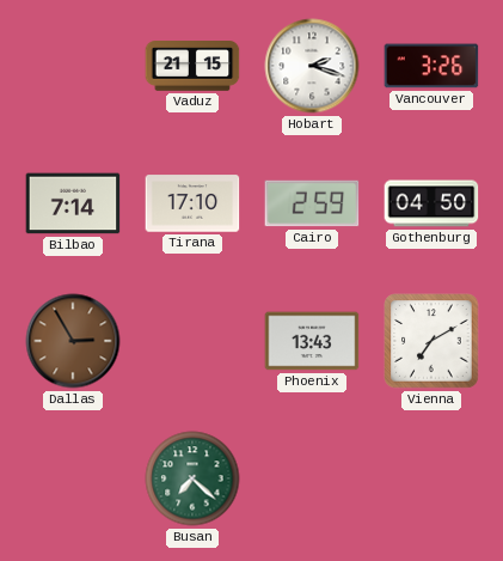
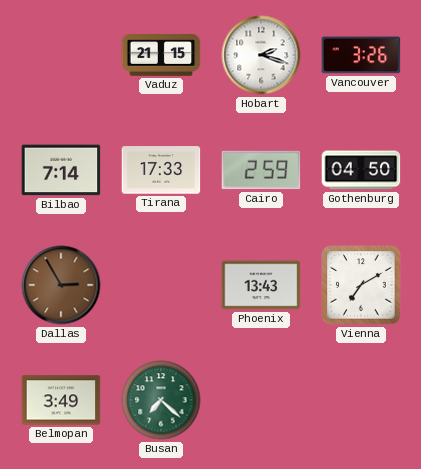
Tirana: 17:10 -> 17:33 (161, 170)
Belmopan: none -> 3:49 (61, 400)
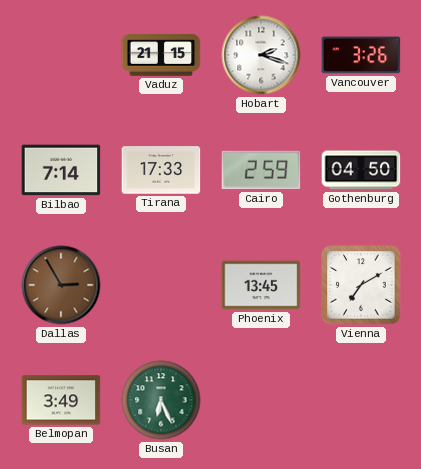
Phoenix: 13:43 -> 13:45 (261, 285)
Busan: 7:22 -> 6:26 (161, 400)
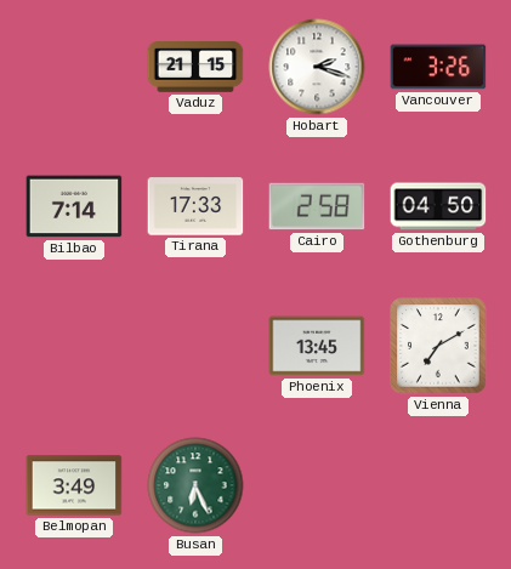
Cairo: 2:59 -> 2:58 (317, 206)
Dallas: 2:55 -> none (61, 285)
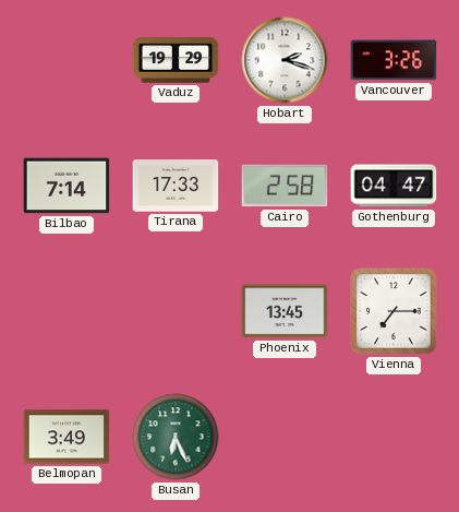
Vaduz: 21:15 -> 19:29 (176, 60)
Gothenburg: 04:50 -> 04:47 (394, 186)
Vienna: 7:10 -> 7:15 (394, 311)
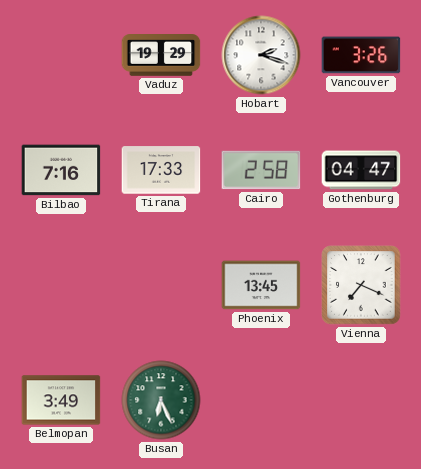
Bilbao: 7:14 -> 7:16 (61, 170)
Vienna: 7:15 -> 7:19 (361, 285)
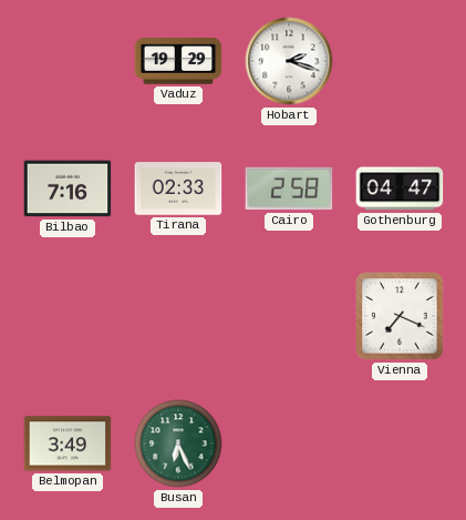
Vancouver: 3:26 -> none (361, 55)
Tirana: 17:33 -> 02:33 (178, 188)
Phoenix: 13:45 -> none (261, 285)
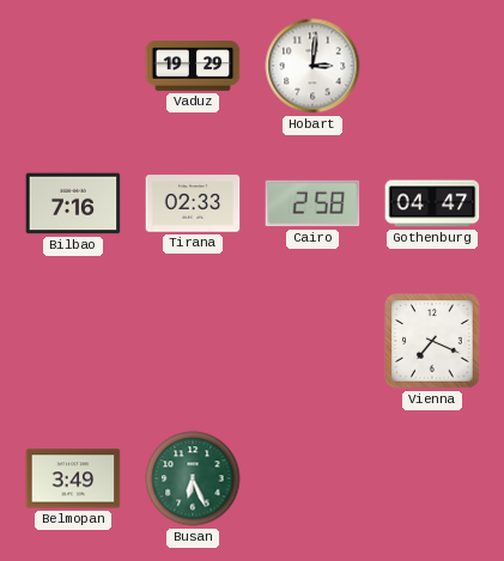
Hobart: 2:18 -> 3:01 (312, 66)
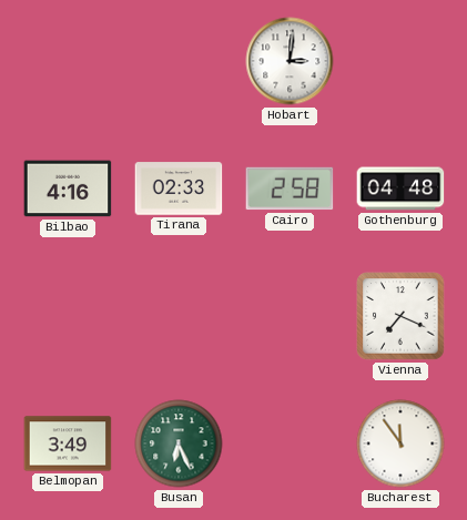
Vaduz: 19:29 -> none (193, 66)
Bilbao: 7:16 -> 4:16 (68, 188)
Gothenburg: 04:47 -> 04:48 (400, 188)
Bucharest: none -> 11:54 (400, 443)
